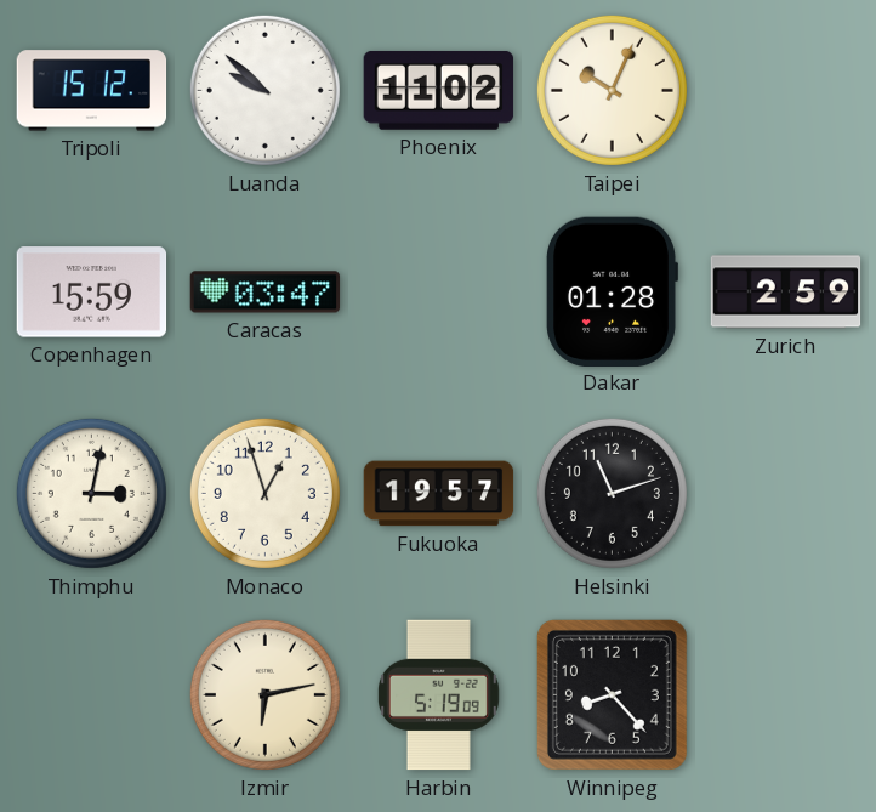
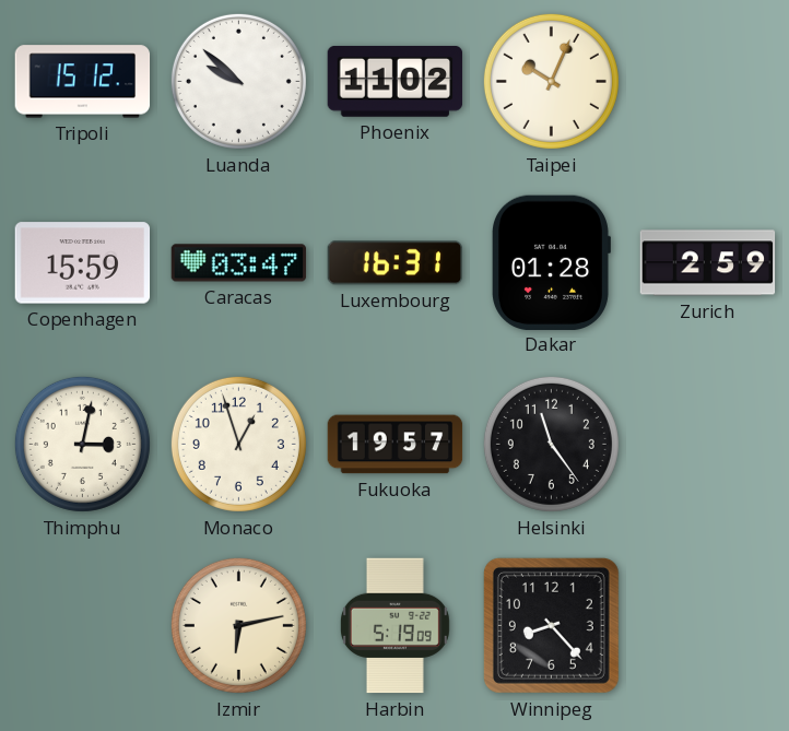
Luxembourg: none -> 16:31 (396, 263)
Helsinki: 11:12 -> 11:24 (551, 444)
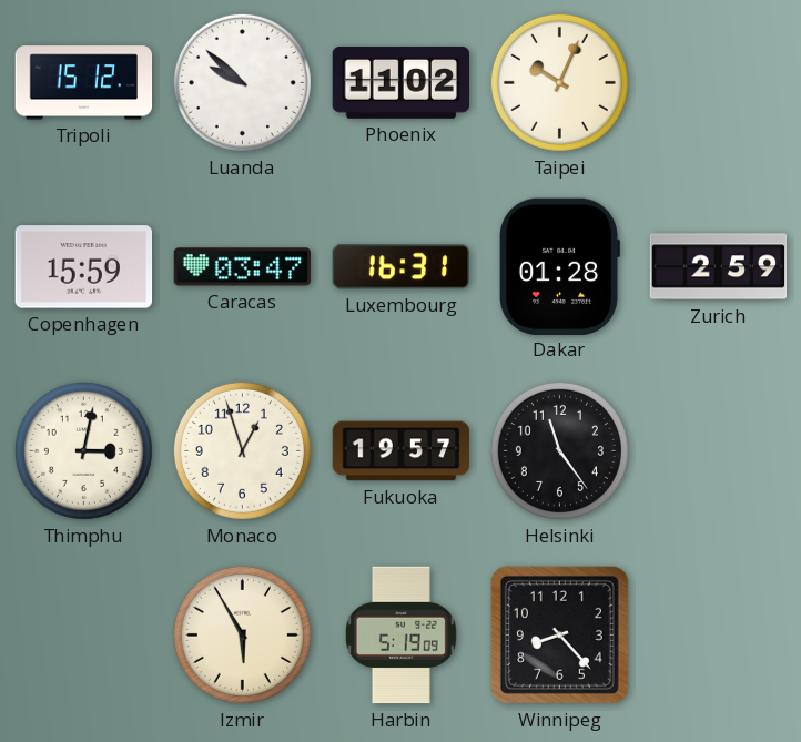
Izmir: 6:13 -> 5:55 (242, 634)
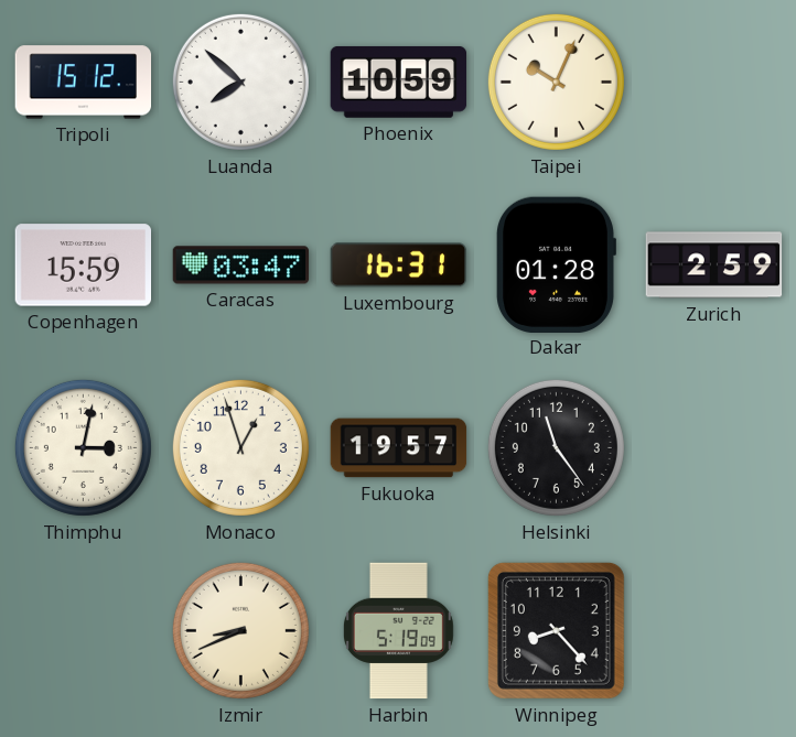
Luanda: 9:52 -> 7:52 (240, 82)
Phoenix: 11:02 -> 10:59 (399, 82)
Izmir: 5:55 -> 8:41 (240, 630)
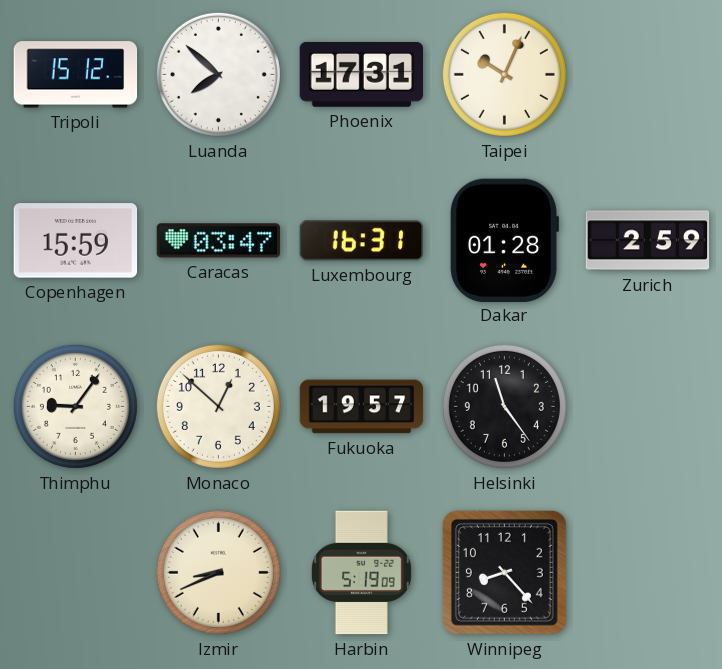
Phoenix: 10:59 -> 17:31 (362, 74)
Thimphu: 3:02 -> 9:06 (75, 406)
Monaco: 12:57 -> 12:52 (218, 406)
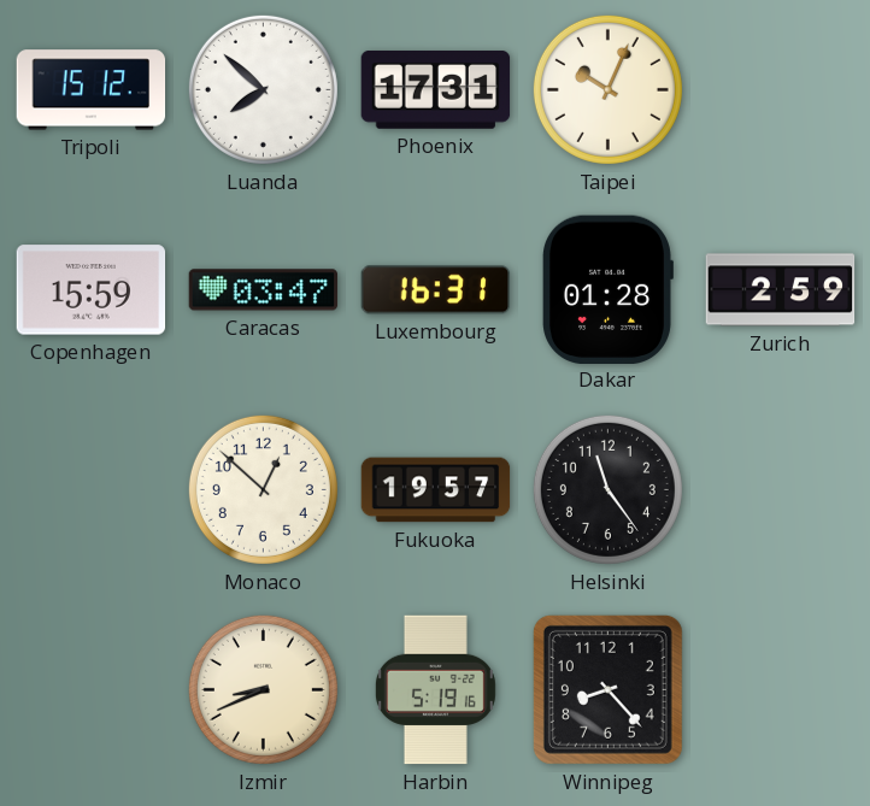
Thimphu: 9:06 -> none (75, 406)
Harbin: 5:19:09 -> 5:19:16 (435, 690)
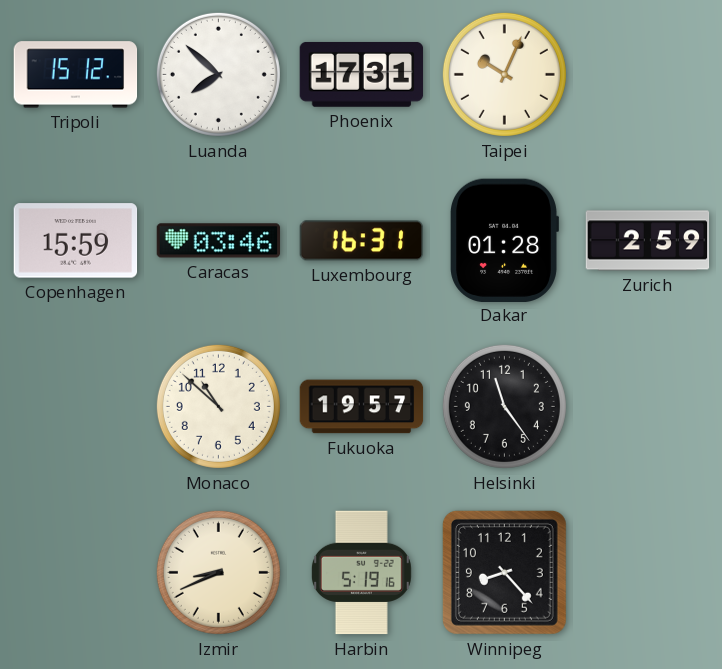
Caracas: 03:47 -> 03:46 (219, 241)
Monaco: 12:52 -> 10:52 (218, 406)
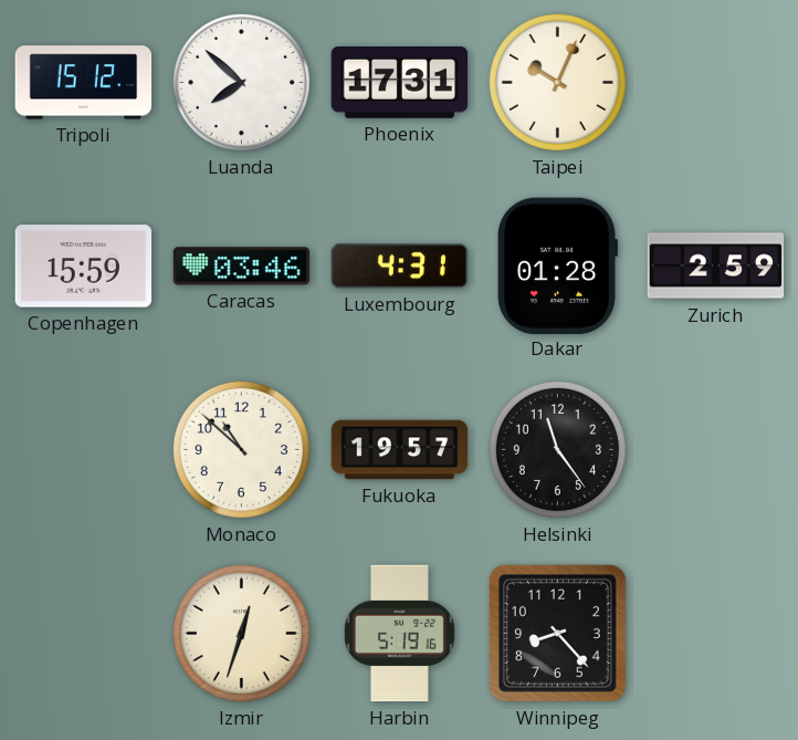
Luxembourg: 16:31 -> 4:31 (400, 267)
Izmir: 8:41 -> 12:33 (241, 633)
